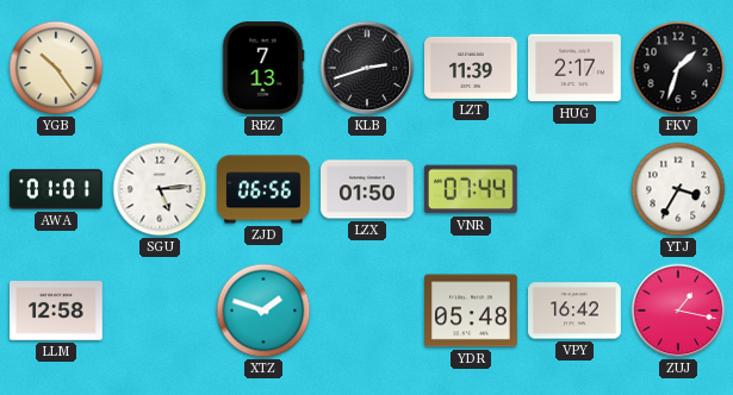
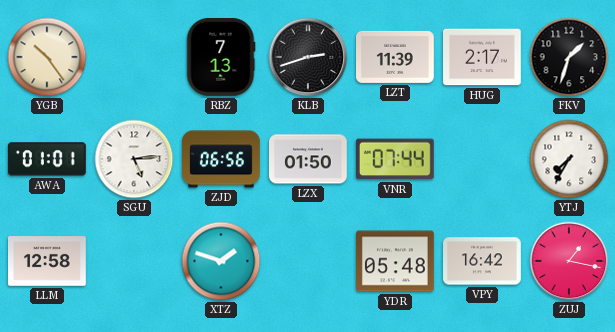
YTJ: 3:35 -> 7:35 (569, 159)
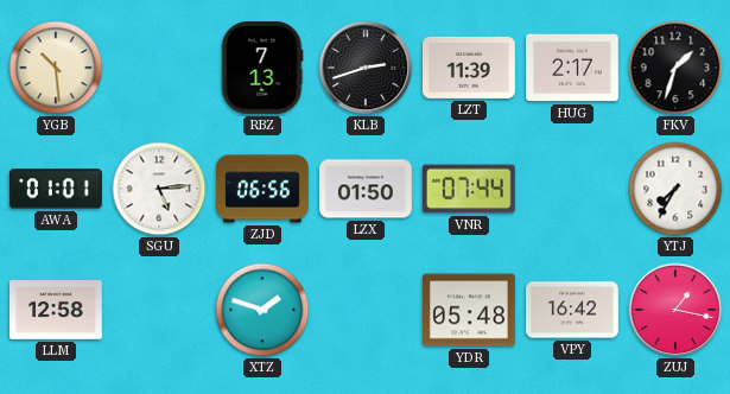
YGB: 10:24 -> 10:29 (56, 68)
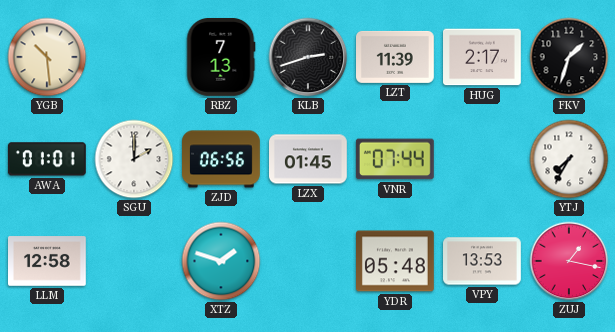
SGU: 5:14 -> 2:00 (134, 159)
LZX: 01:50 -> 01:45 (309, 159)
VPY: 16:42 -> 13:53 (483, 261)
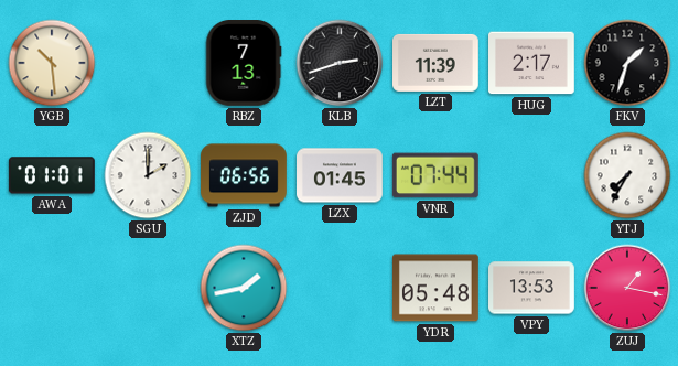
LLM: 12:58 -> none (48, 261)
XTZ: 1:48 -> 1:43 (244, 288)
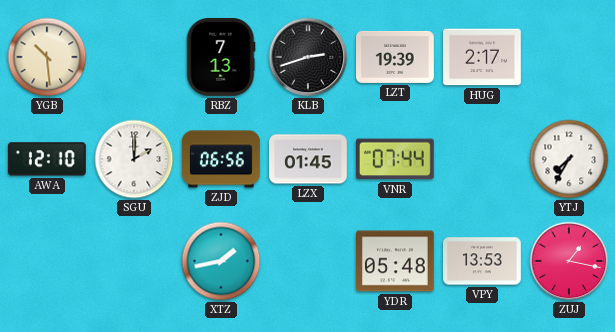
LZT: 11:39 -> 19:39 (396, 57)
FKV: 1:33 -> none (627, 63)
AWA: 01:01 -> 12:10 (47, 159)
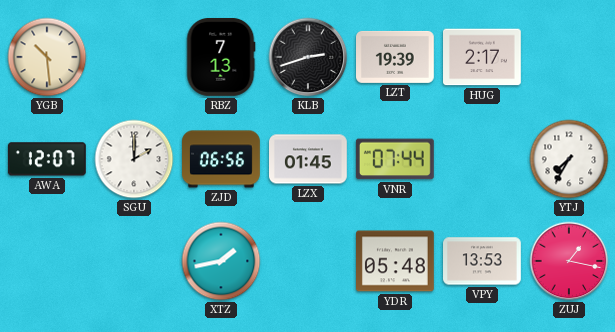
AWA: 12:10 -> 12:07 (47, 159)
